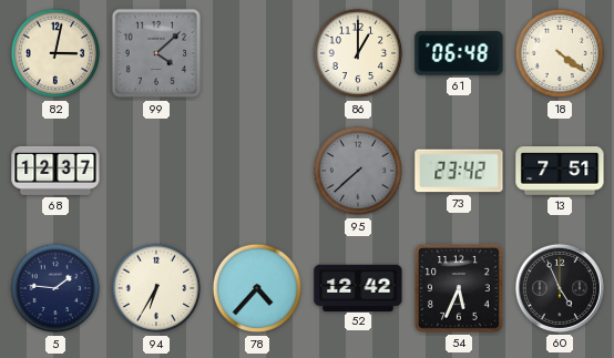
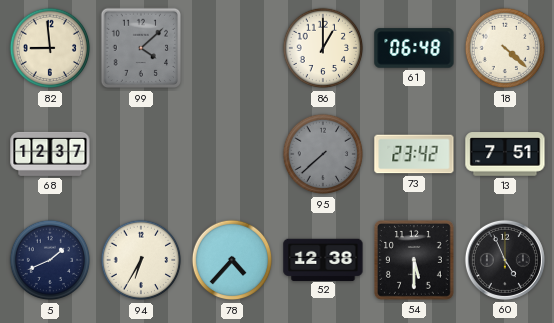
82: 3:02 -> 8:59 (50, 48)
18: 4:21 -> 4:22 (505, 48)
5: 1:46 -> 1:41 (50, 260)
52: 12:42 -> 12:38 (323, 259)
54: 5:34 -> 5:30 (415, 261)
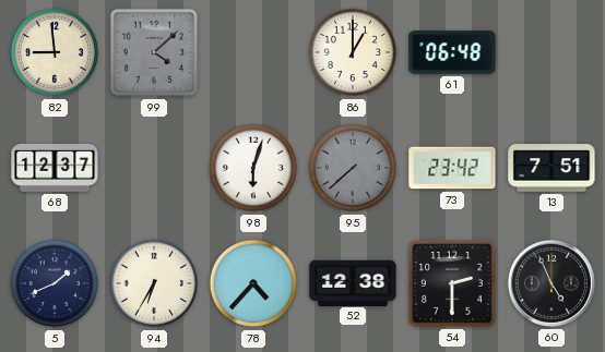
18: 4:22 -> none (505, 48)
98: none -> 6:03 (253, 168)
54: 5:30 -> 2:30 (453, 284)
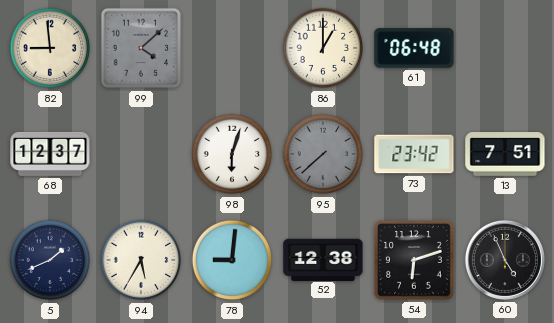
94: 6:35 -> 5:35 (141, 260)
78: 4:37 -> 9:01 (232, 260)
54: 2:30 -> 6:12 (415, 261)
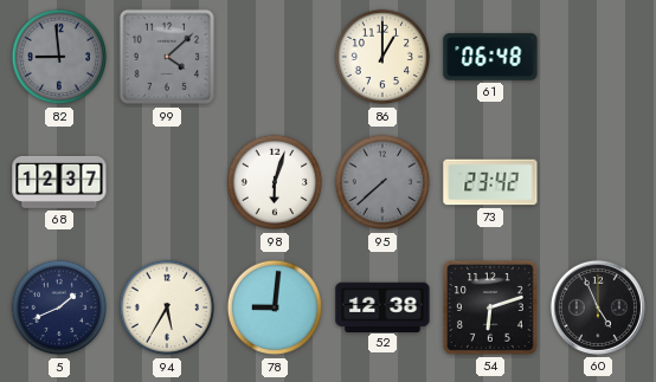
82 dial: cream -> grey (59, 57)
13: 7:51 -> none (505, 154)
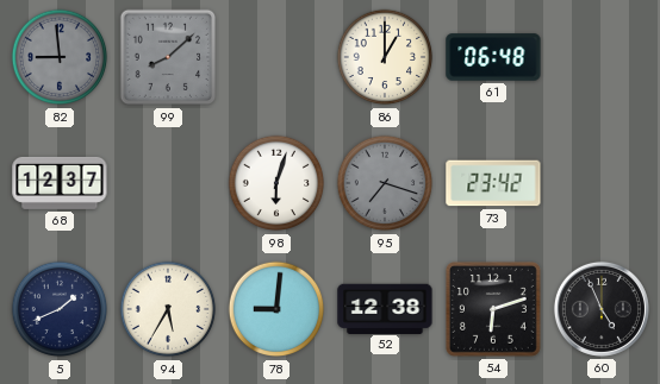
99: 4:08 -> 8:08 (168, 57)
95: 7:38 -> 7:18 (385, 183)
